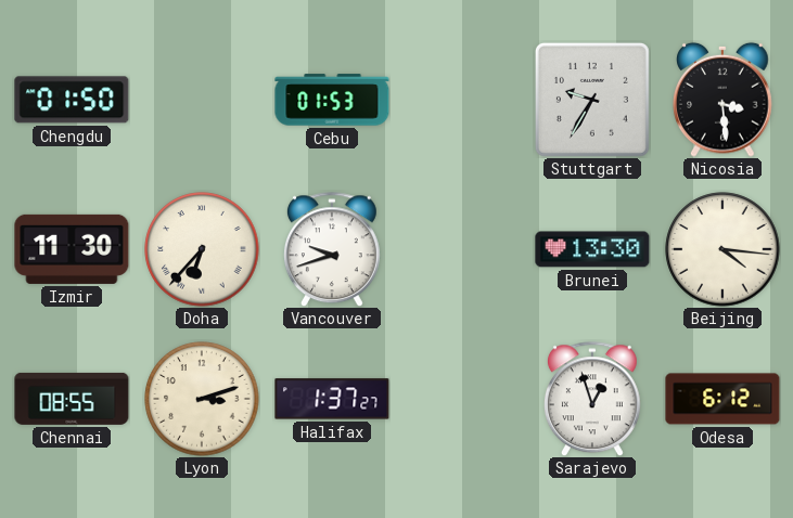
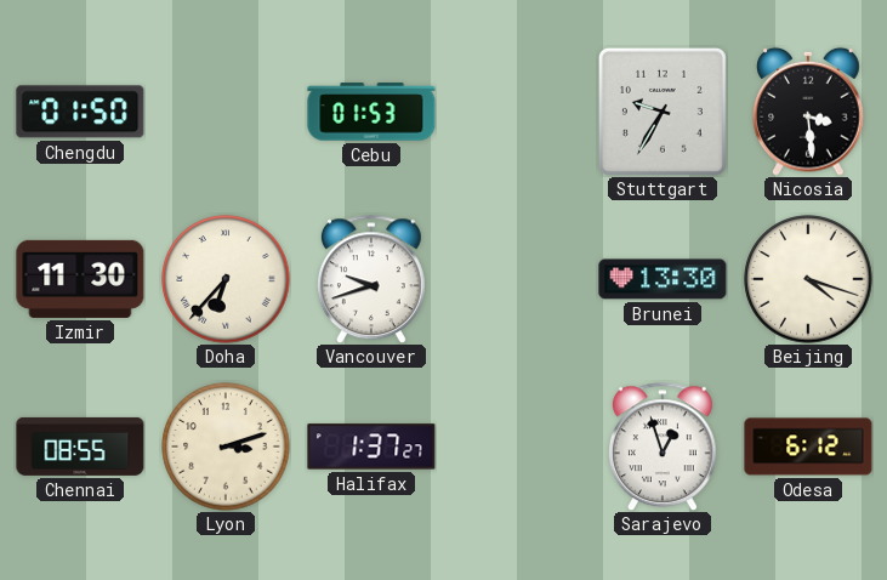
Beijing: 4:16 -> 4:18 (808, 279)
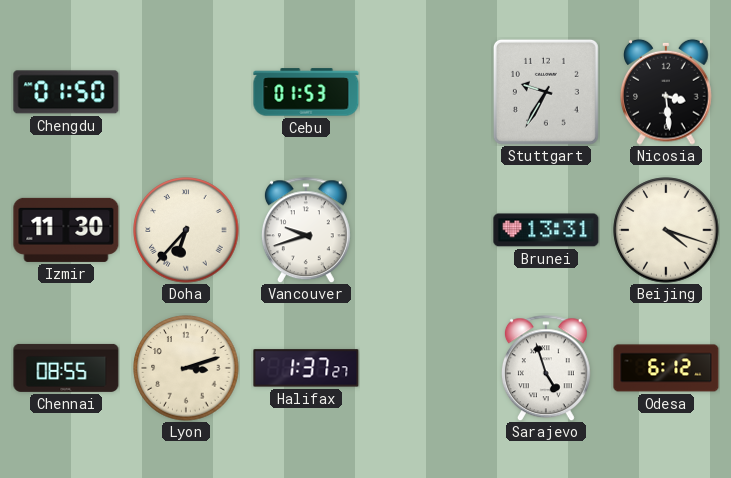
Brunei: 13:30 -> 13:31 (546, 230)
Sarajevo: 12:57 -> 4:57 (546, 368)
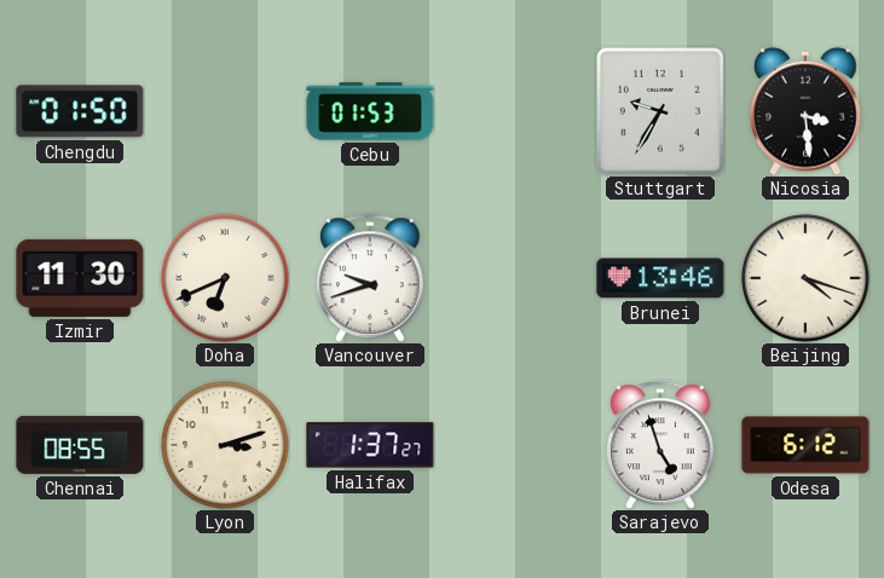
Doha: 6:37 -> 6:41 (225, 278)
Brunei: 13:31 -> 13:46 (660, 278)
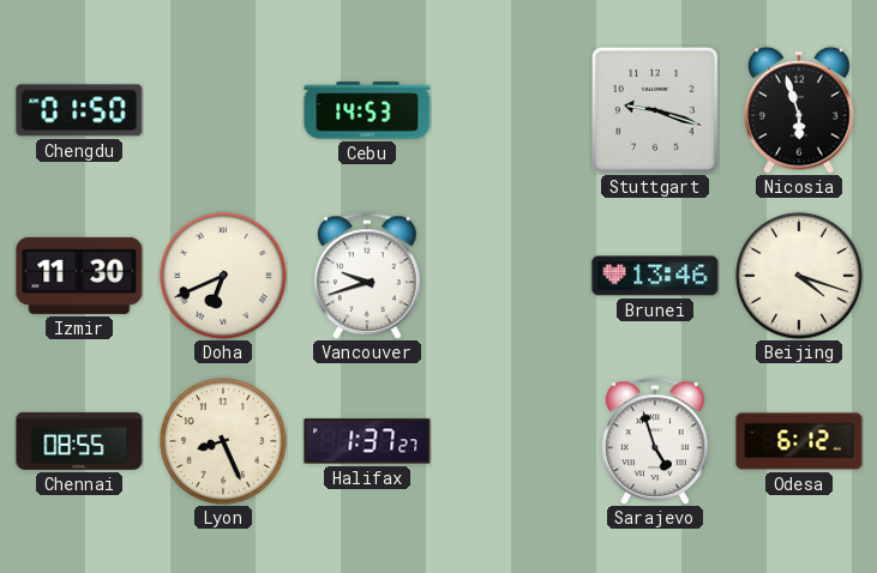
Cebu: 01:53 -> 14:53 (367, 110)
Stuttgart: 9:35 -> 9:18 (655, 110)
Nicosia: 3:29 -> 5:57 (799, 110)
Lyon: 3:12 -> 8:26 (223, 441)
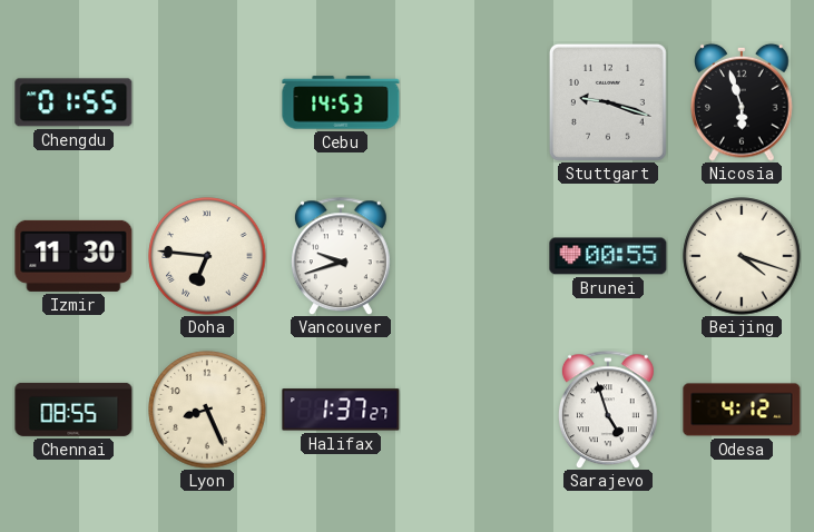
Chengdu: 01:50 -> 01:55 (73, 102)
Doha: 6:41 -> 6:46 (207, 256)
Brunei: 13:46 -> 00:55 (608, 256)
Odesa: 6:12 -> 4:12 (742, 410)
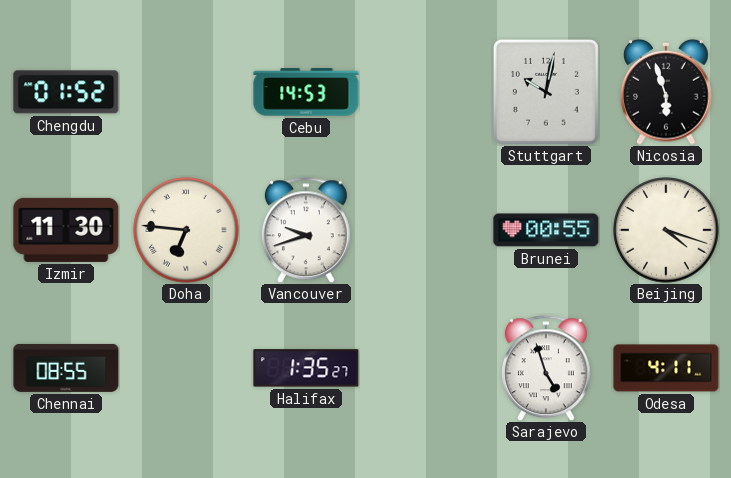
Chengdu: 01:55 -> 01:52 (66, 92)
Stuttgart: 9:18 -> 10:02 (546, 92)
Lyon: 8:26 -> none (207, 410)
Halifax: 1:37 -> 1:35 (306, 368)
Odesa: 4:12 -> 4:11 (666, 368)
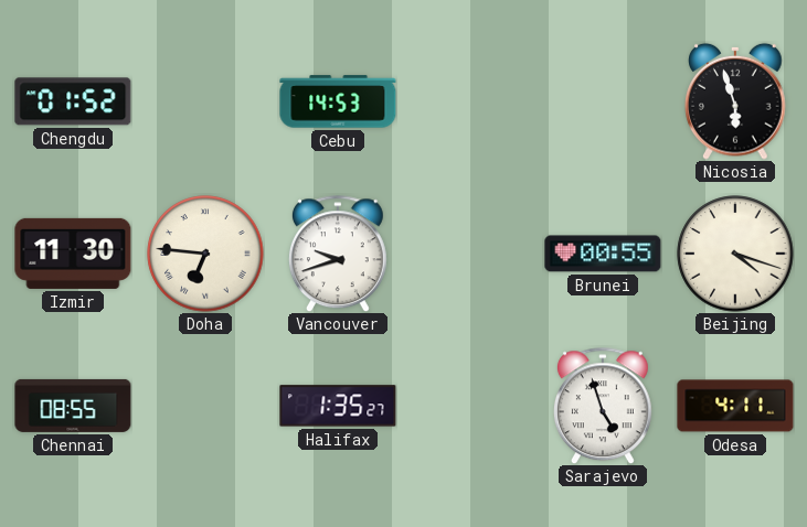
Stuttgart: 10:02 -> none (546, 92)
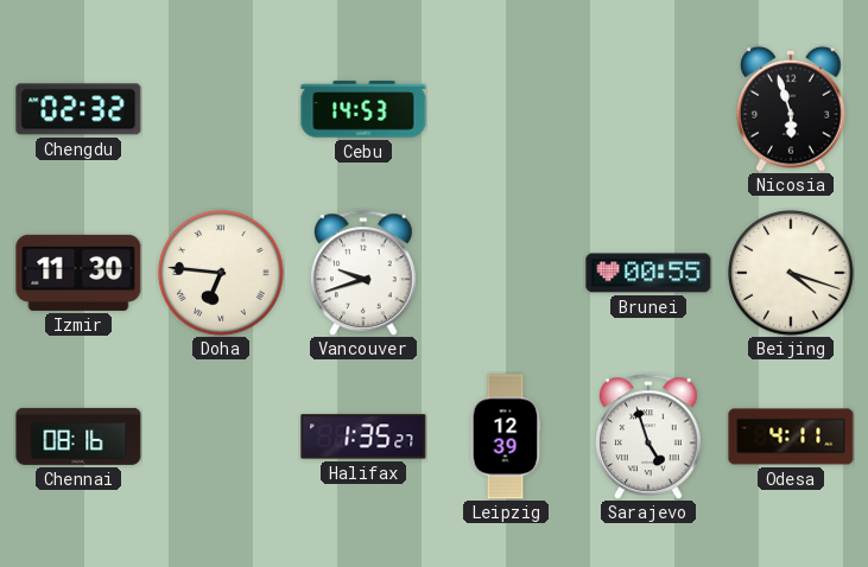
Chengdu: 01:52 -> 02:32 (78, 109)
Chennai: 08:55 -> 08:16 (78, 437)
Leipzig: none -> 12:39 (506, 437)
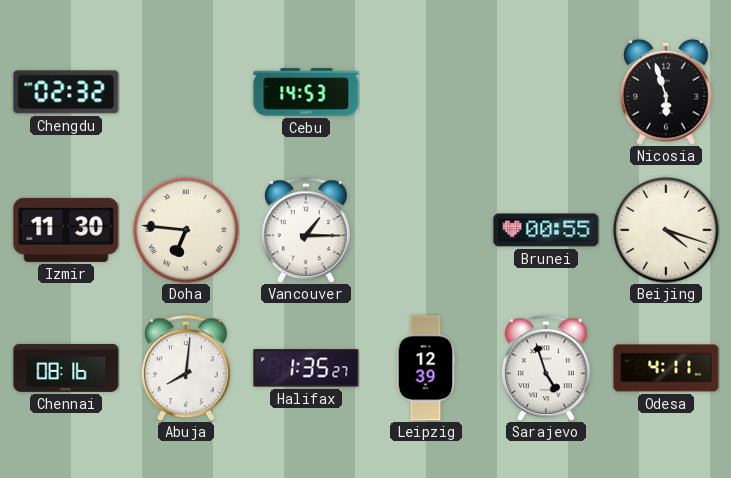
Vancouver: 9:42 -> 1:15 (306, 230)
Abuja: none -> 8:01 (186, 368)
